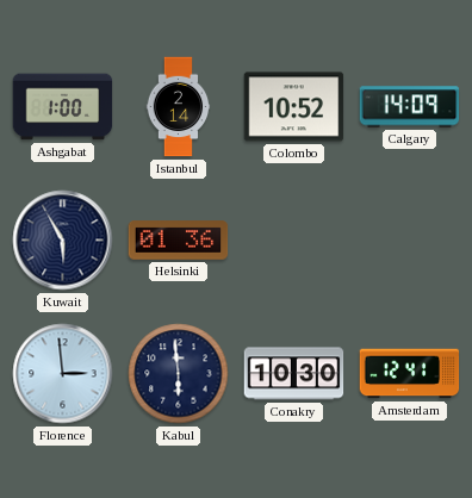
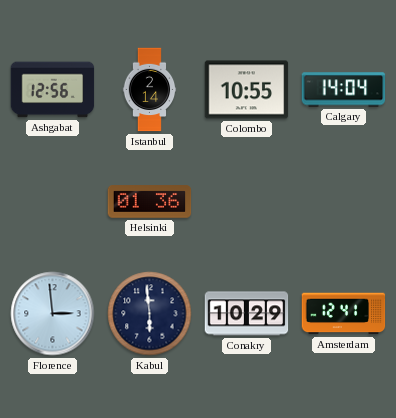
Ashgabat: 1:00 -> 12:56 (53, 90)
Colombo: 10:52 -> 10:55 (247, 90)
Calgary: 14:09 -> 14:04 (344, 90)
Kuwait: 5:55 -> none (63, 241)
Conakry: 10:30 -> 10:29 (247, 314)
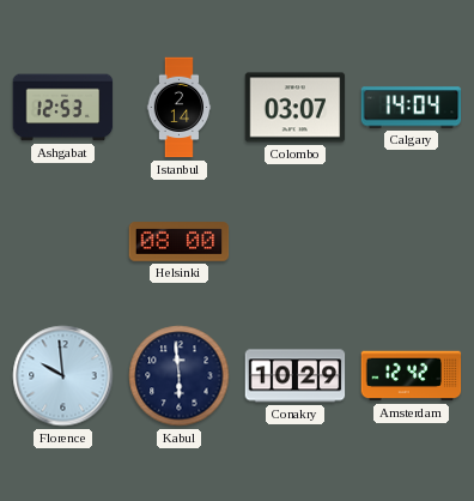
Ashgabat: 12:56 -> 12:53 (63, 108)
Colombo: 10:55 -> 03:07 (296, 108)
Helsinki: 01:36 -> 08:00 (180, 242)
Florence: 2:59 -> 9:59 (63, 376)
Amsterdam: 12:41 -> 12:42 (412, 376)
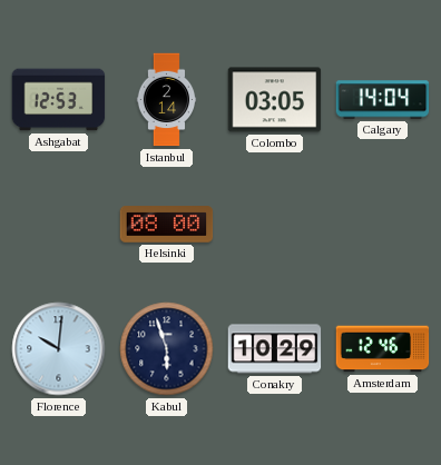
Colombo: 03:07 -> 03:05 (275, 100)
Florence: 9:59 -> 10:01 (59, 349)
Kabul: 5:59 -> 5:57 (167, 349)
Amsterdam: 12:42 -> 12:46 (383, 349)
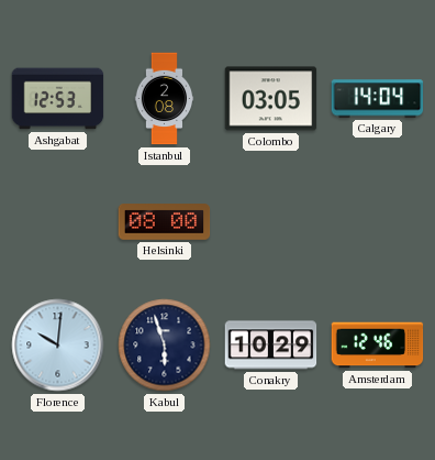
Istanbul: 2:14 -> 2:08 (165, 99)
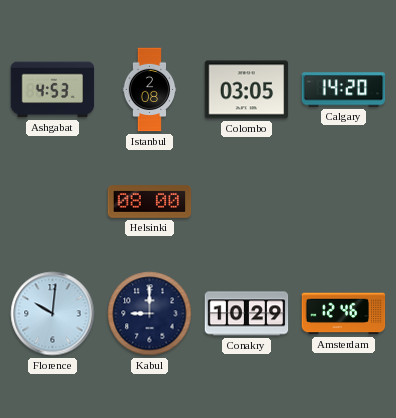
Ashgabat: 12:53 -> 4:53 (53, 90)
Calgary: 14:04 -> 14:20 (344, 90)
Kabul: 5:57 -> 9:00 (150, 314)
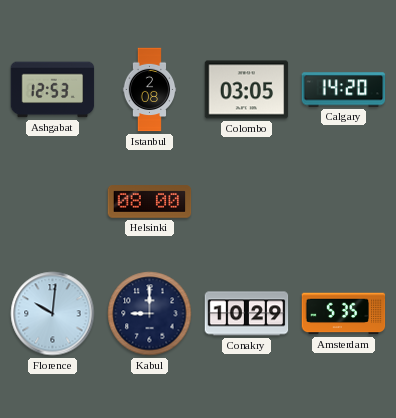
Ashgabat: 4:53 -> 12:53 (53, 90)
Amsterdam: 12:46 -> 5:35 (344, 314)
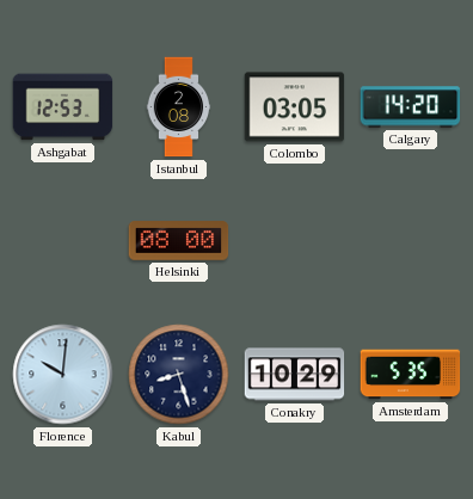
Kabul: 9:00 -> 8:27 (179, 375)
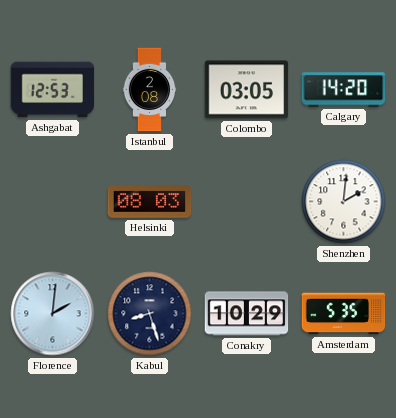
Helsinki: 08:00 -> 08:03 (150, 202)
Shenzhen: none -> 2:01 (344, 202)
Florence: 10:01 -> 2:01 (53, 314)
